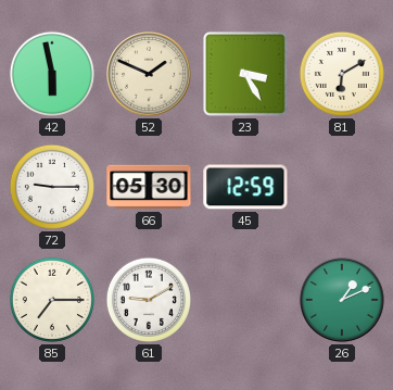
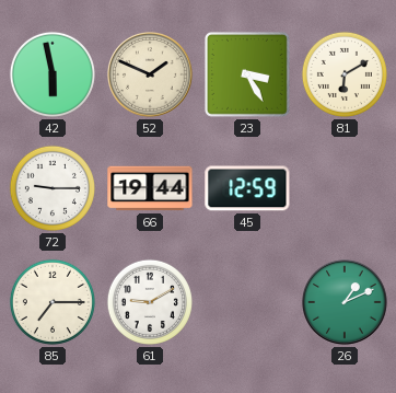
66: 05:30 -> 19:44 (150, 188)
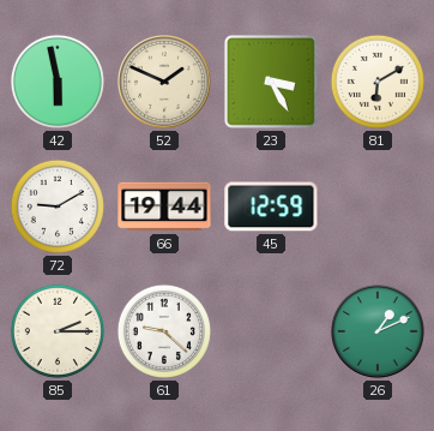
72: 9:15 -> 9:10 (58, 206)
85: 7:15 -> 2:15 (58, 331)
61: 9:10 -> 9:22 (164, 331)
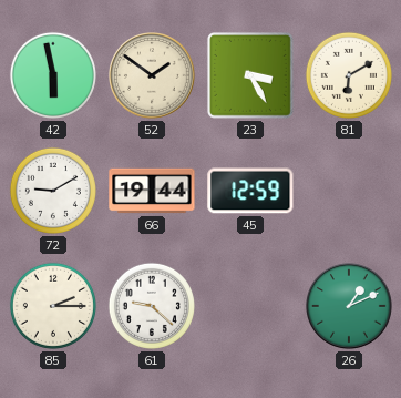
52: 1:49 -> 1:51 (153, 76)
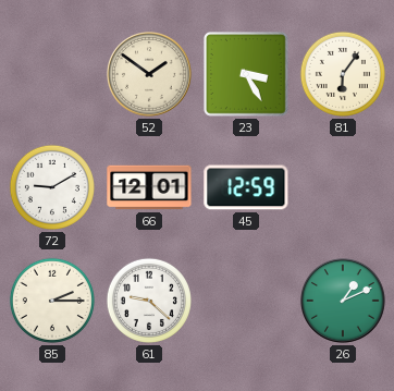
42: 5:58 -> none (53, 75)
81: 6:10 -> 6:06 (343, 74)
66: 19:44 -> 12:01 (149, 187)
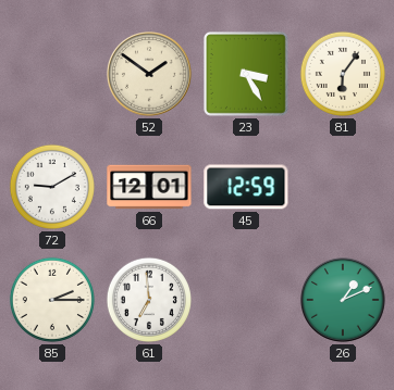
61: 9:22 -> 6:59 (149, 300)
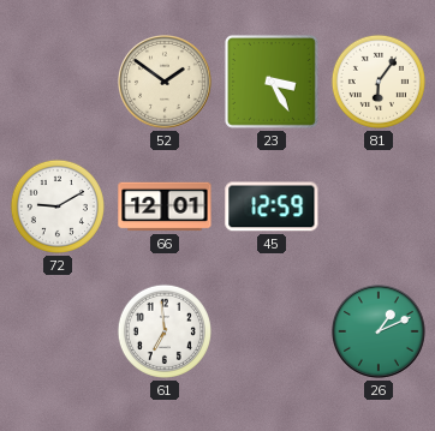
85: 2:15 -> none (52, 300)
